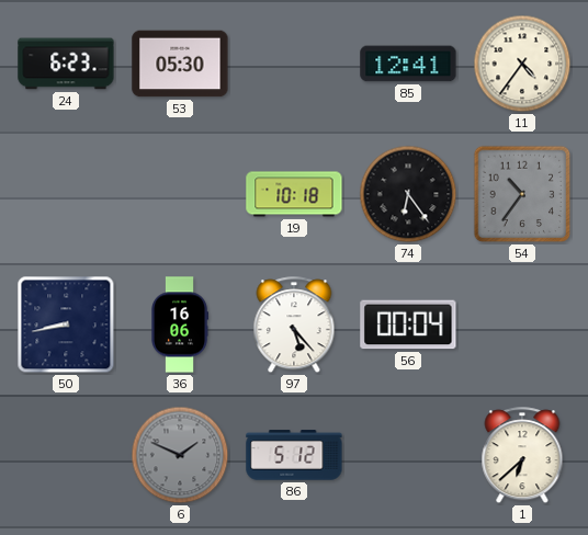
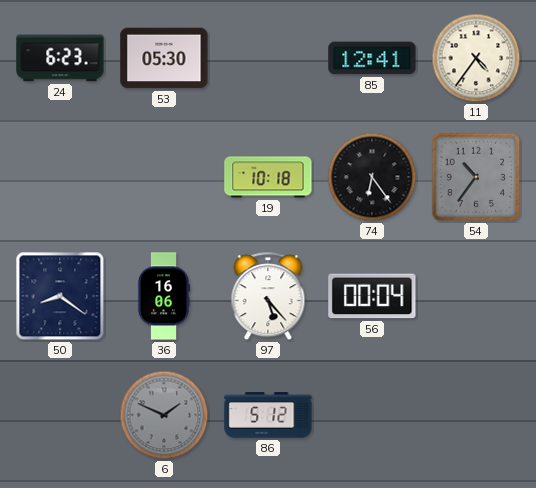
50: 8:43 -> 8:21 (60, 296)
1: 6:38 -> none (522, 456)
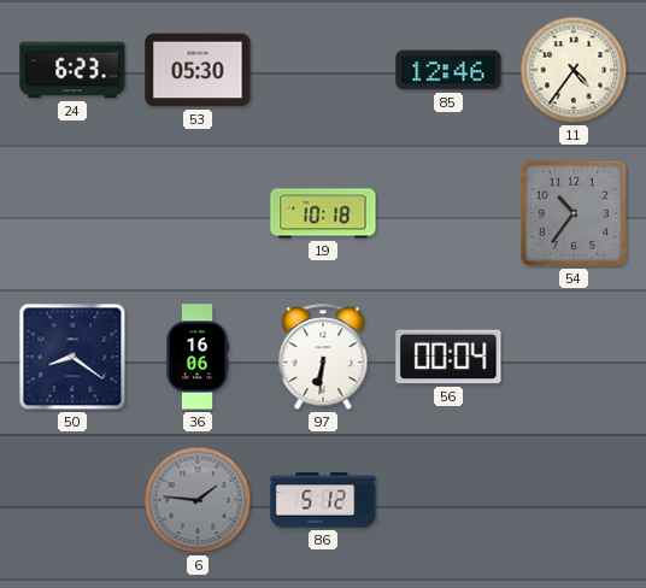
85: 12:41 -> 12:46 (448, 70)
74: 6:24 -> none (372, 177)
97: 5:23 -> 6:31 (323, 358)
6: 1:49 -> 1:46 (198, 500)
